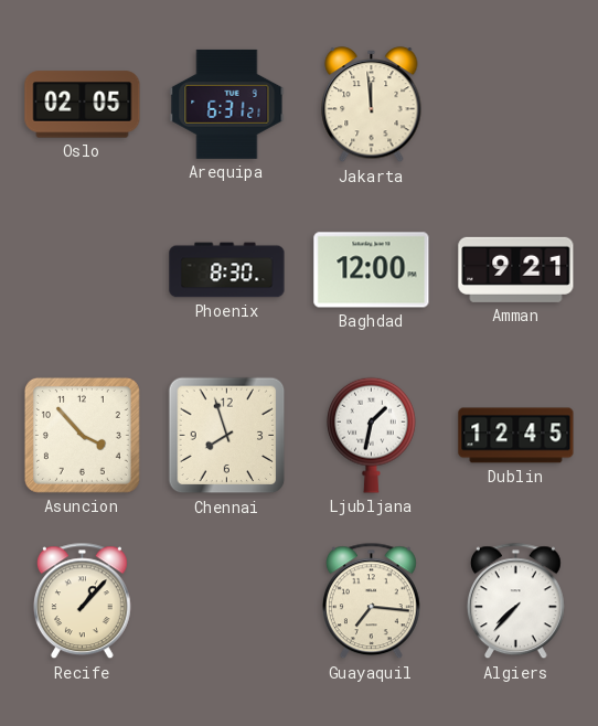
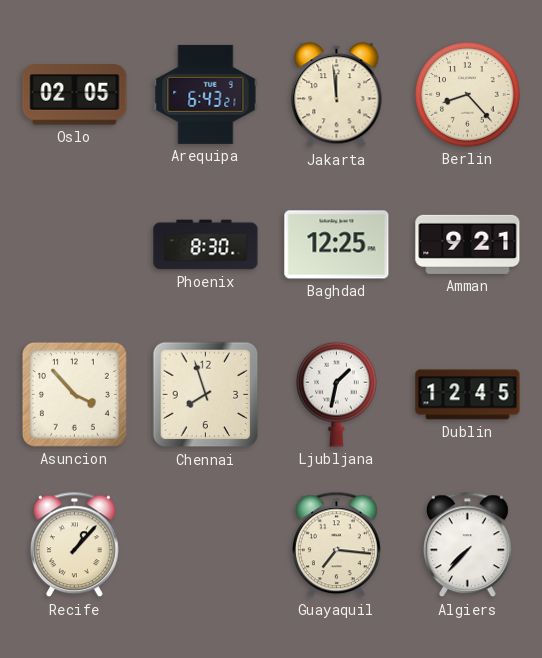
Arequipa: 6:31 -> 6:43 (206, 94)
Berlin: none -> 8:23 (468, 95)
Baghdad: 12:00 -> 12:25 (337, 245)
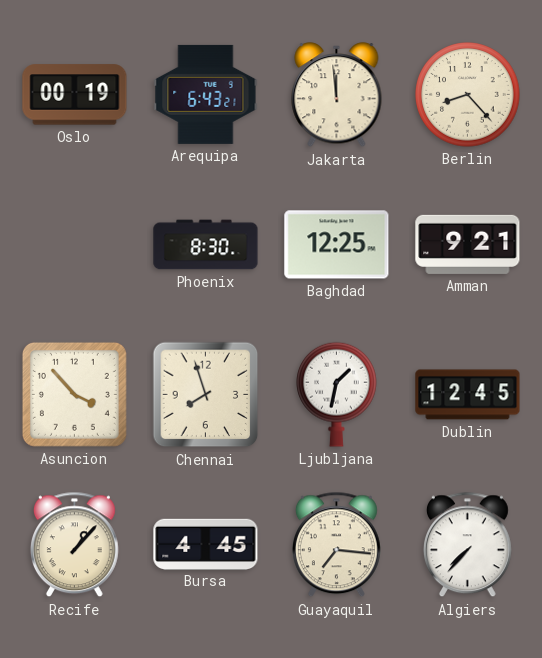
Oslo: 02:05 -> 00:19 (75, 95)
Bursa: none -> 4:45 (206, 544)
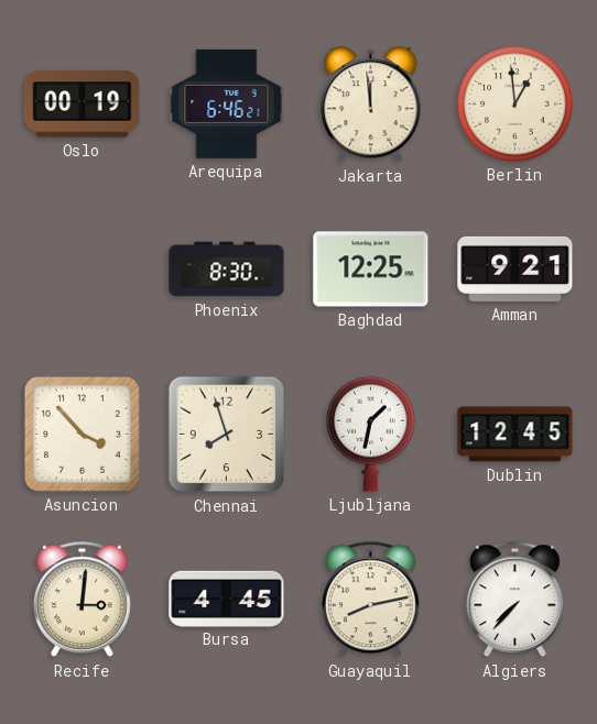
Arequipa: 6:43 -> 6:46 (227, 103)
Berlin: 8:23 -> 12:59 (515, 105)
Recife: 1:07 -> 3:01 (82, 600)
Guayaquil: 7:16 -> 8:13 (370, 600)
